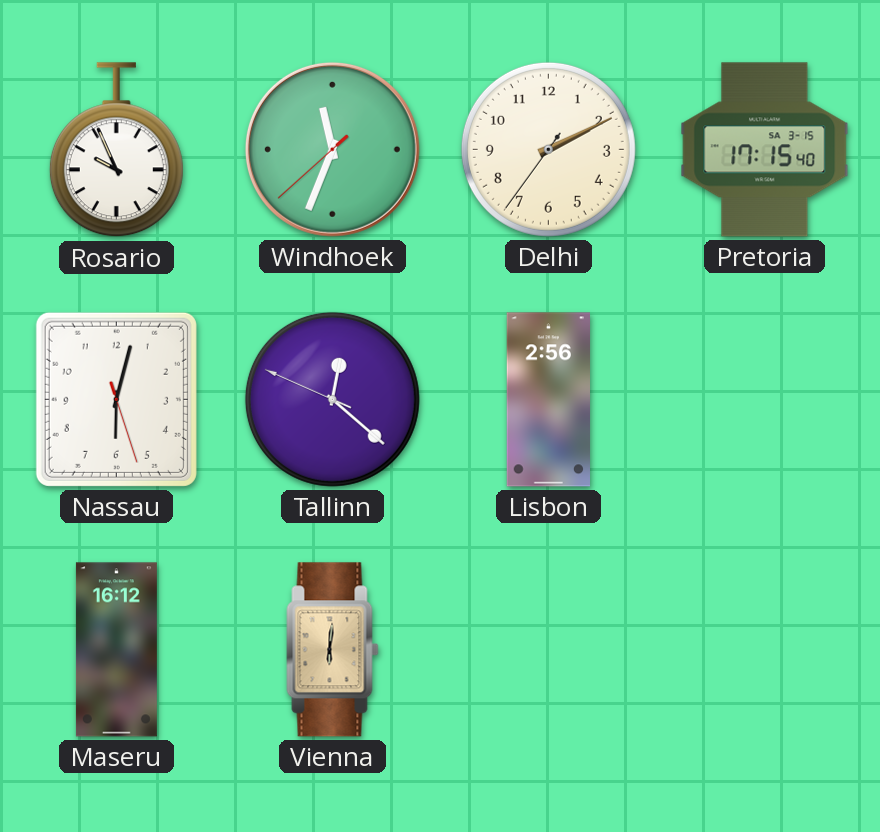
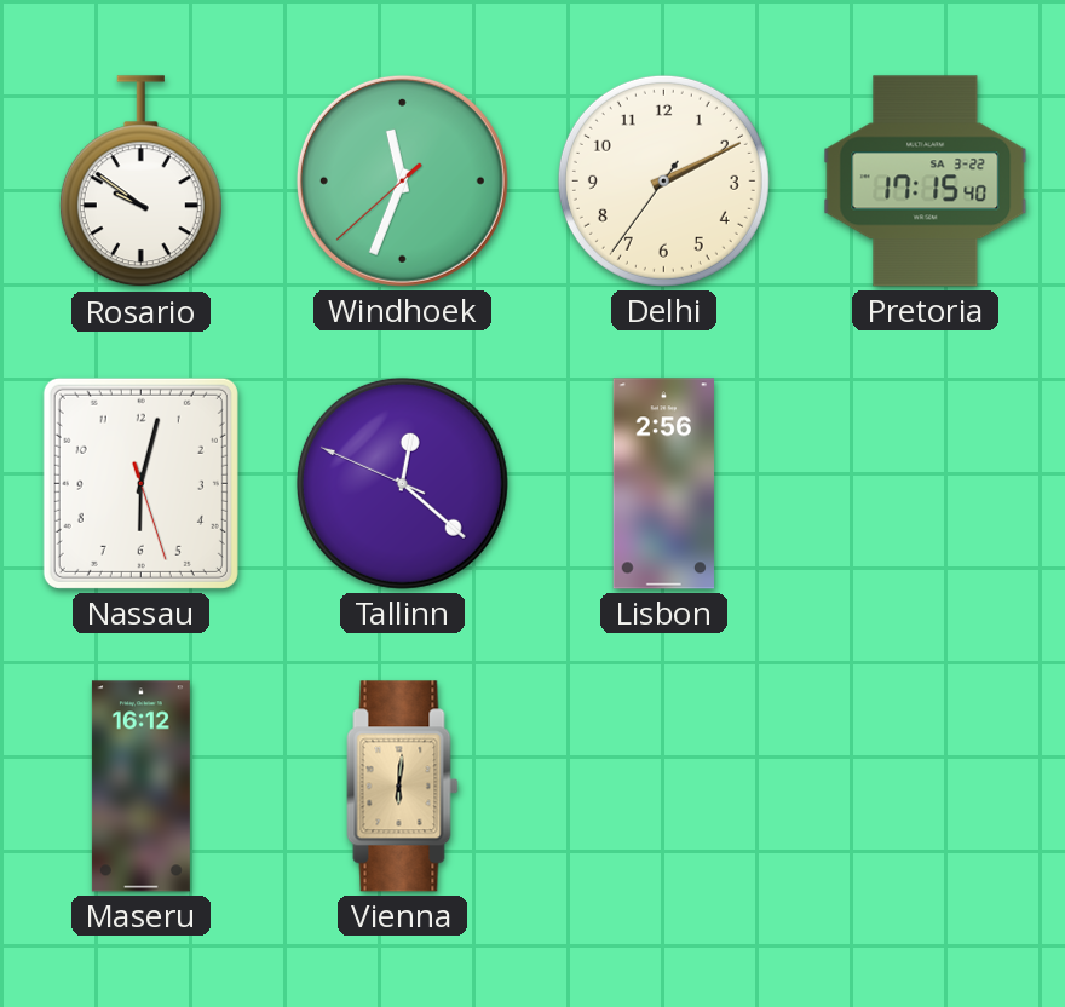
Rosario: 9:56 -> 9:51 (140, 182)
Pretoria date: SA 3-15 -> SA 3-22 (926, 182)
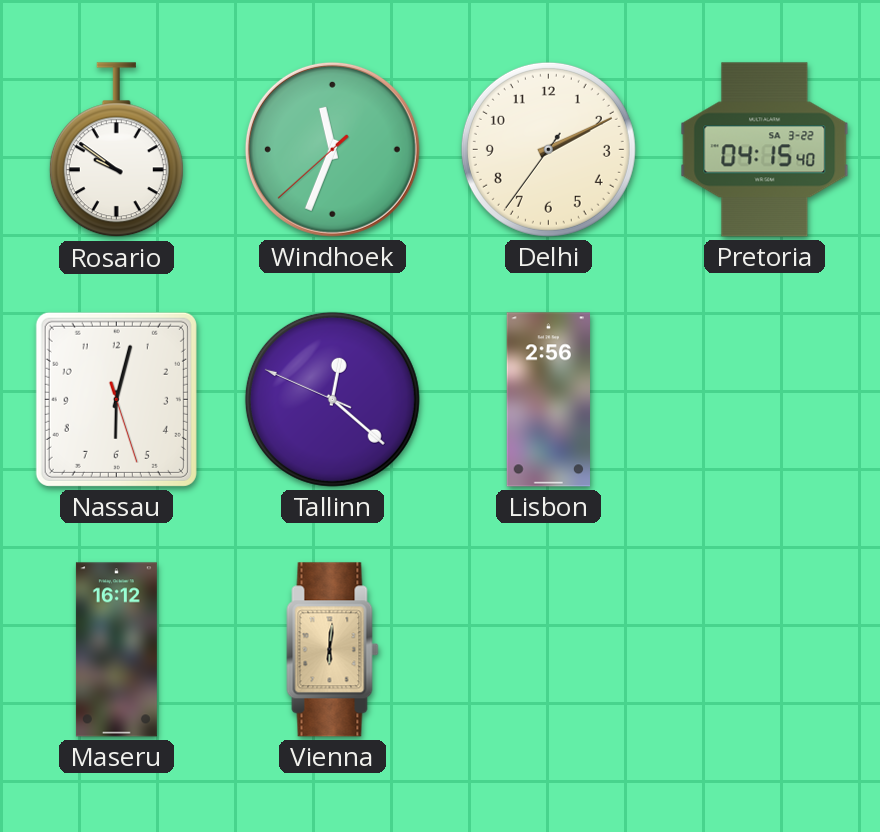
Pretoria: 17:15 -> 04:15 (765, 150)
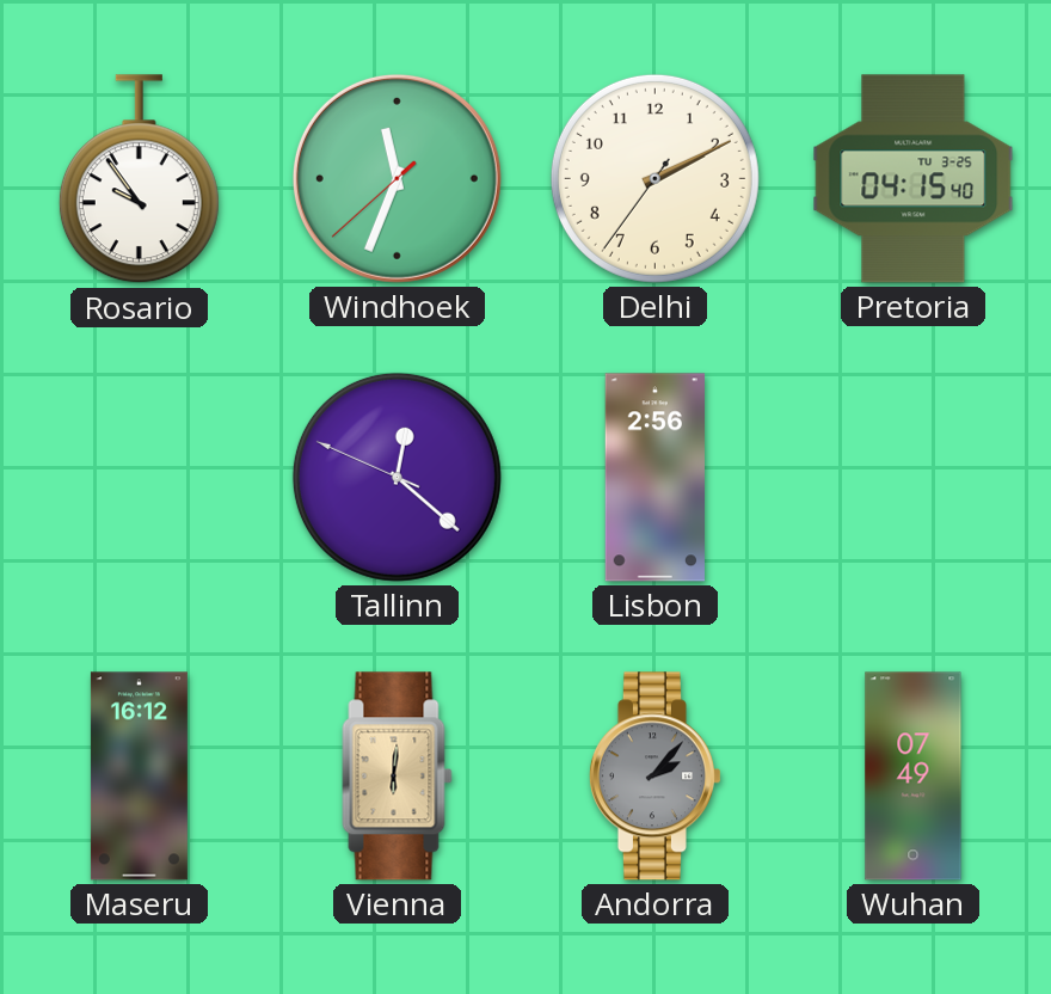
Rosario: 9:51 -> 9:54 (139, 179)
Pretoria date: SA 3-22 -> TU 3-25 (914, 179)
Nassau: 6:02 -> none (116, 399)
Andorra: none -> 2:07 (654, 777)
Wuhan: none -> 07:49 (914, 777)
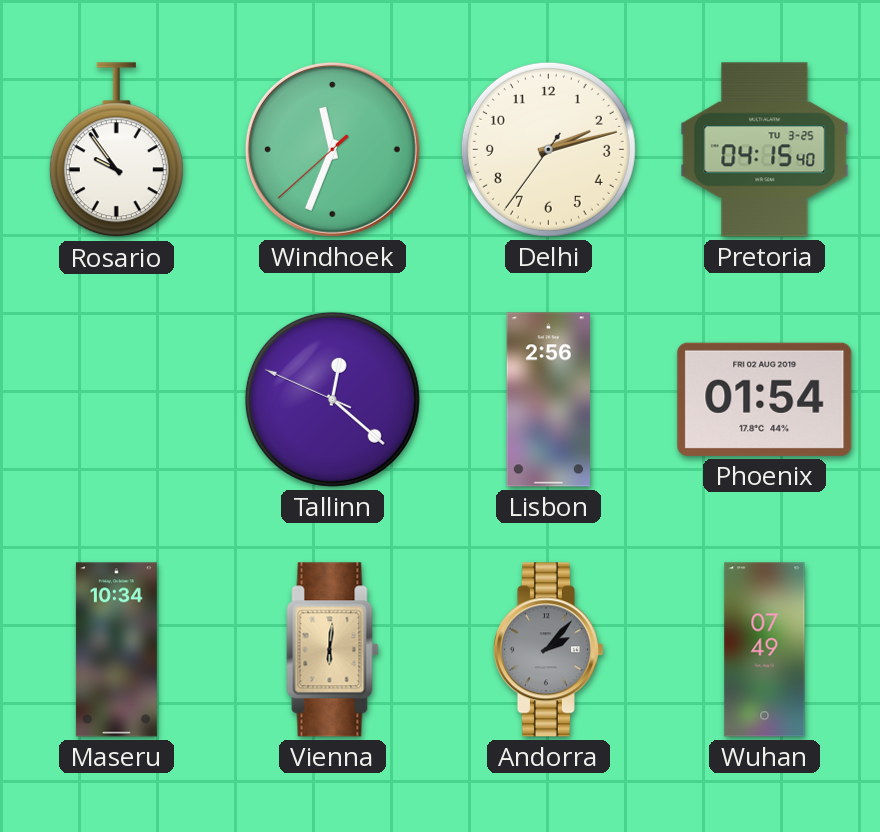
Delhi: 2:10 -> 2:12 (548, 149)
Phoenix: none -> 01:54 (765, 399)
Maseru: 16:12 -> 10:34 (116, 650)
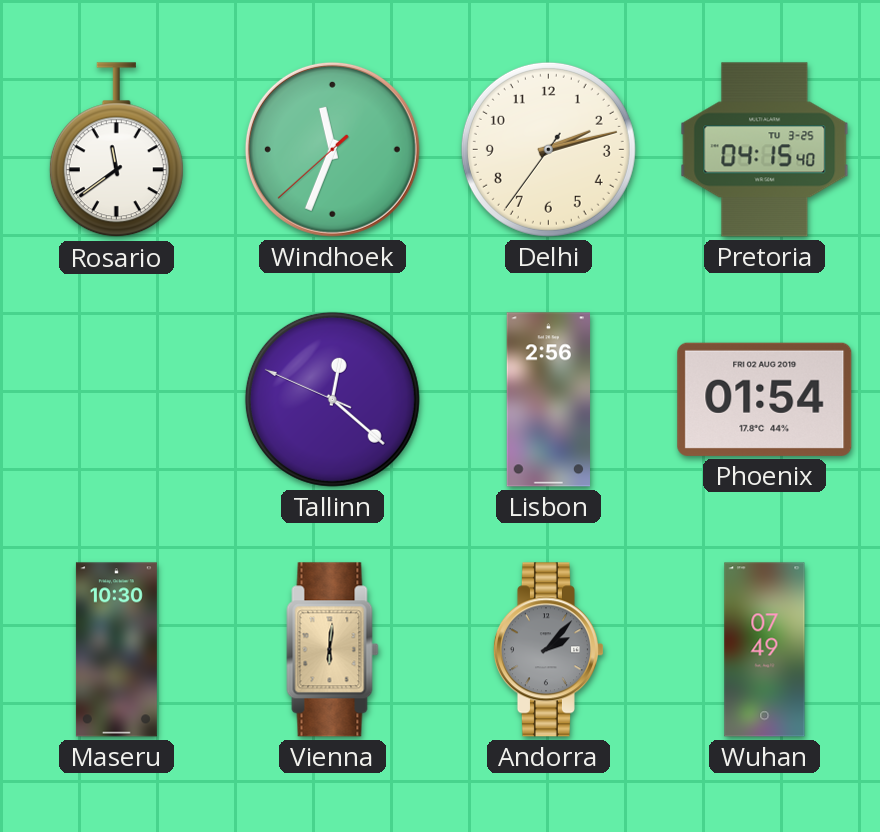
Rosario: 9:54 -> 11:39 (116, 150)
Maseru: 10:34 -> 10:30 (116, 650)
